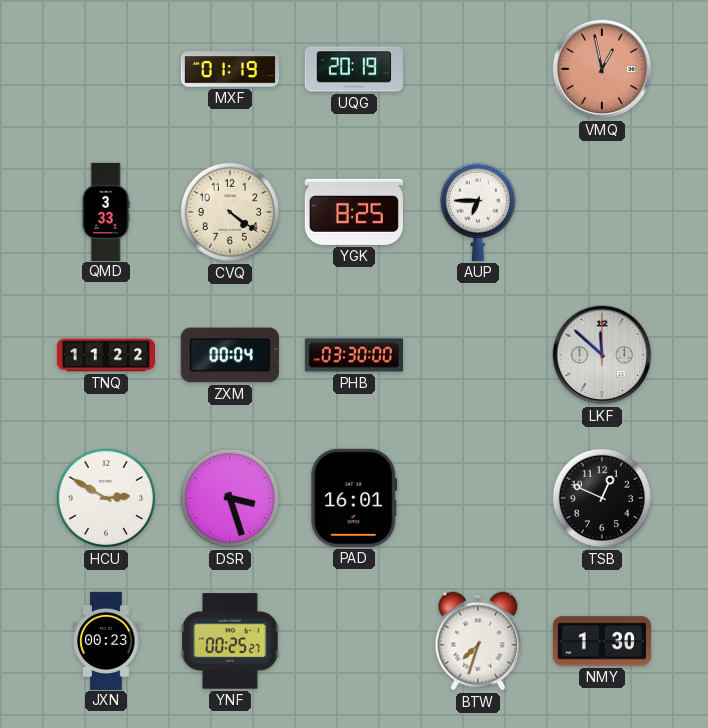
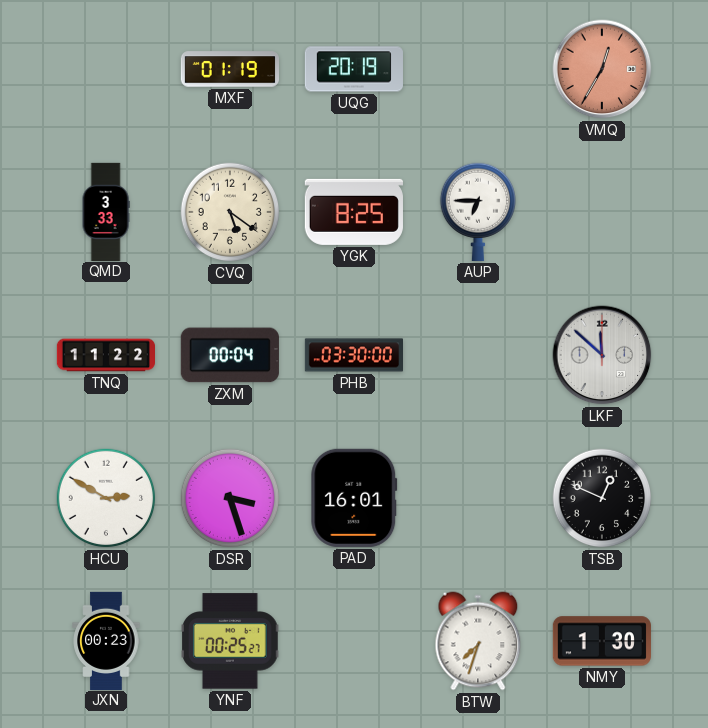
VMQ: 12:58 -> 12:35 (602, 69)
CVQ: 4:21 -> 5:21 (230, 212)
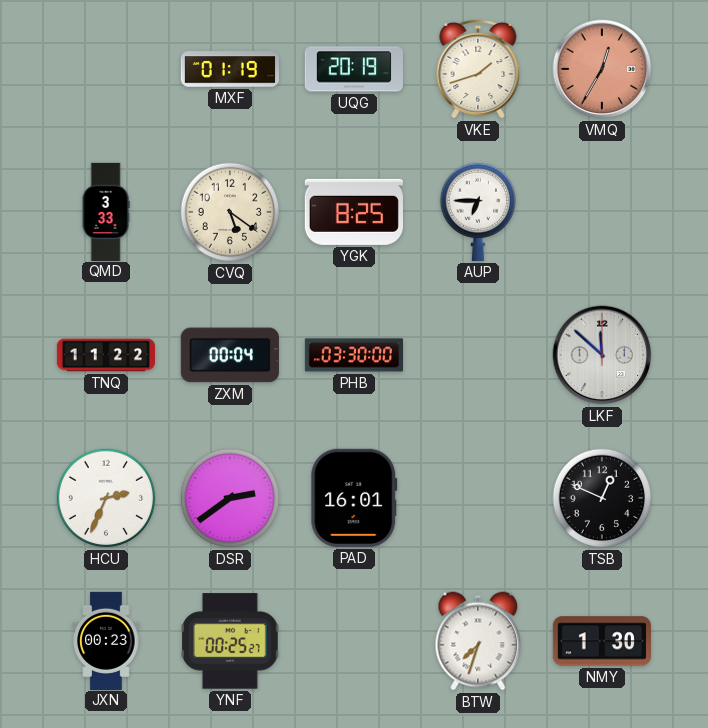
VKE: none -> 1:42 (478, 69)
HCU: 2:50 -> 2:34 (106, 498)
DSR: 3:27 -> 2:39 (230, 498)
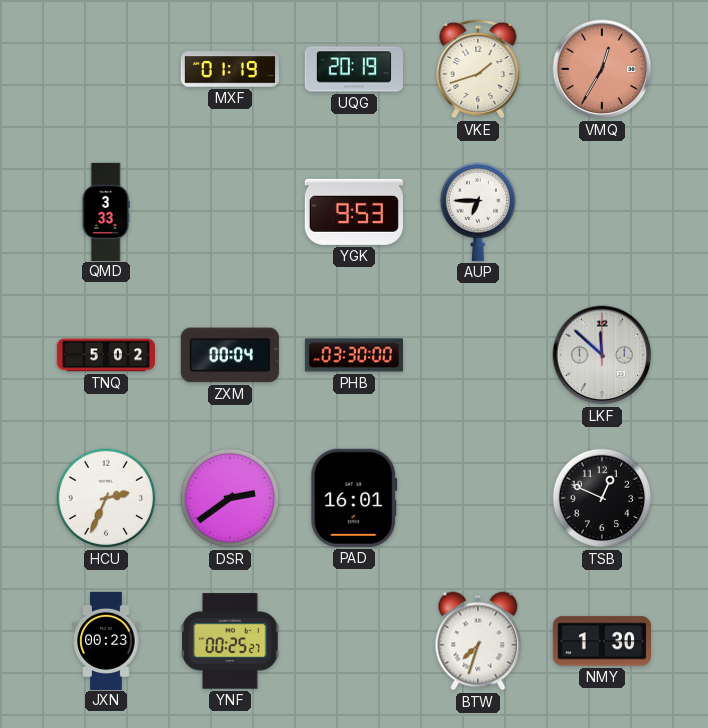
CVQ: 5:21 -> none (230, 212)
YGK: 8:25 -> 9:53 (354, 212)
TNQ: 11:22 -> 5:02 (105, 355)
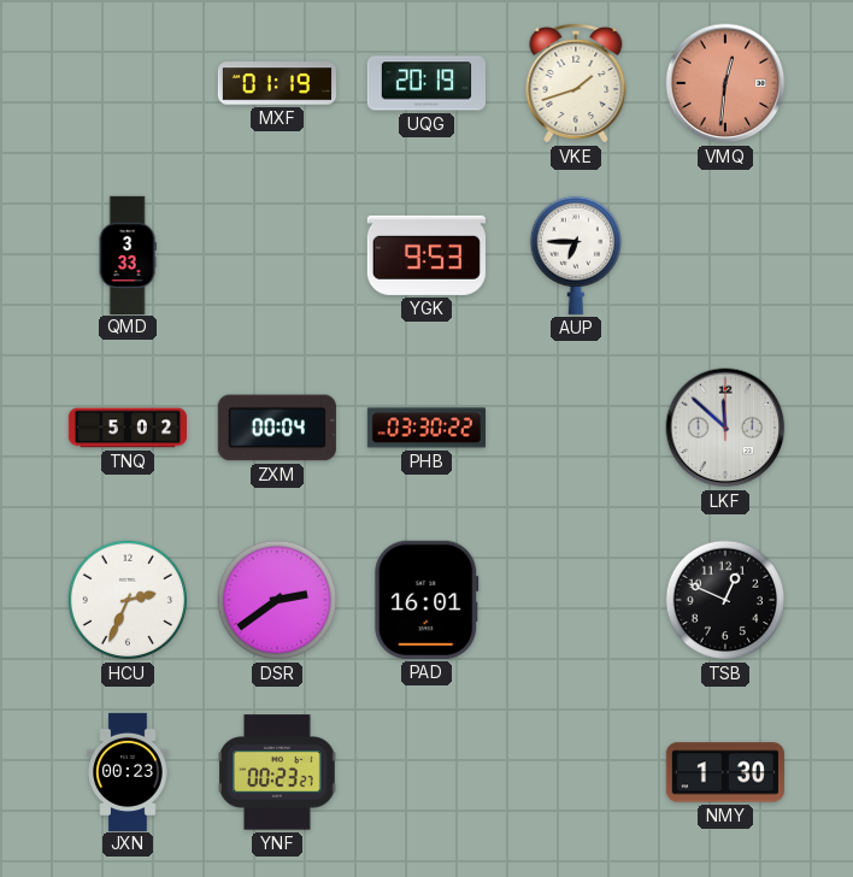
VMQ: 12:35 -> 12:31 (725, 83)
PHB: 03:30:00 -> 03:30:22 (425, 428)
YNF: 00:25 -> 00:23 (278, 772)
BTW: 7:33 -> none (478, 641)
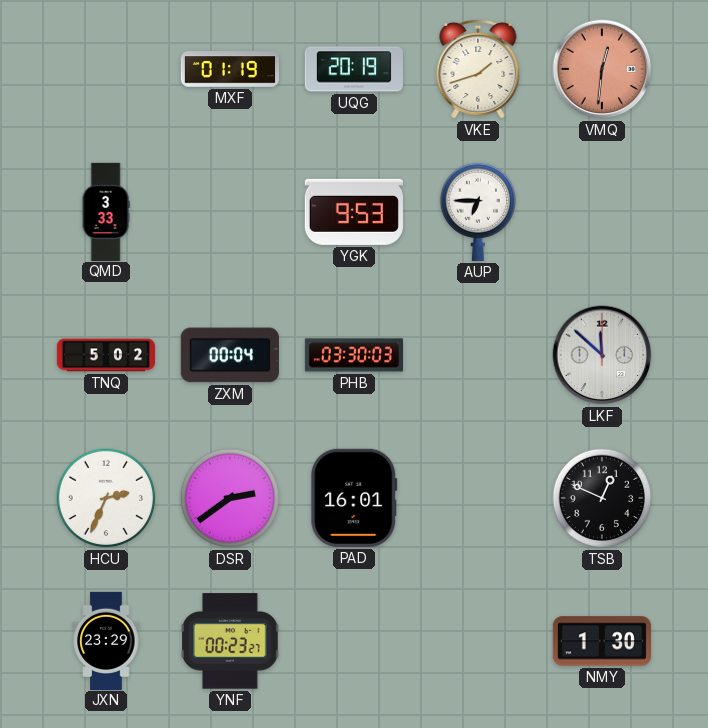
PHB: 03:30:22 -> 03:30:03 (353, 355)
JXN: 00:23 -> 23:29 (106, 640)
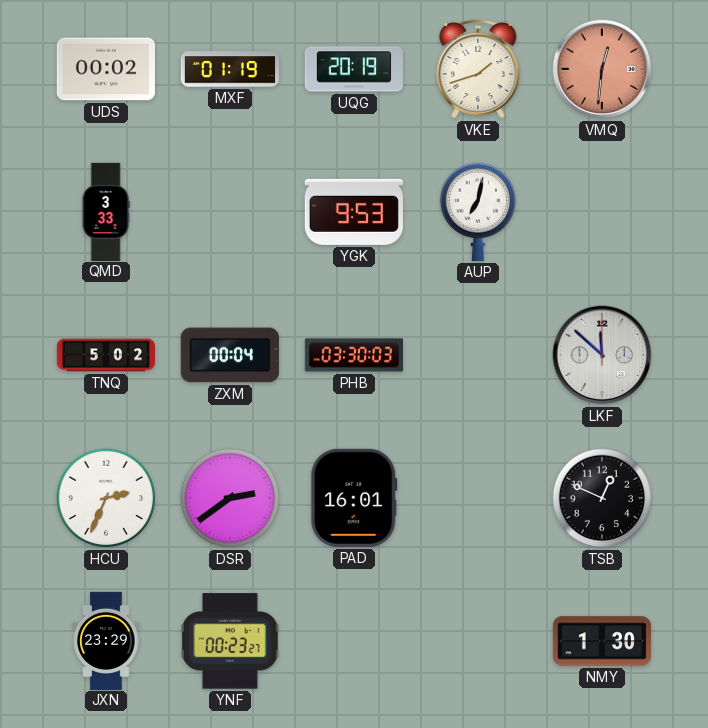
UDS: none -> 00:02 (106, 69)
AUP: 6:45 -> 7:02 (477, 212)
